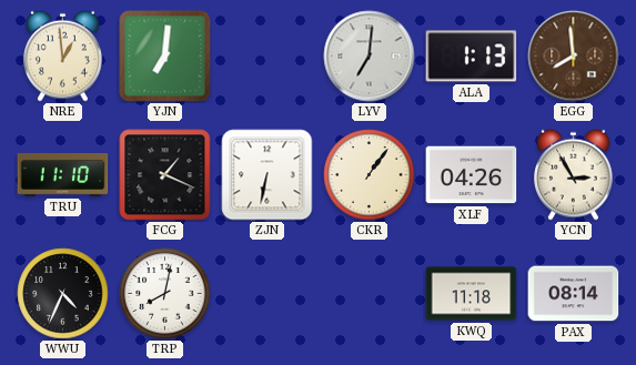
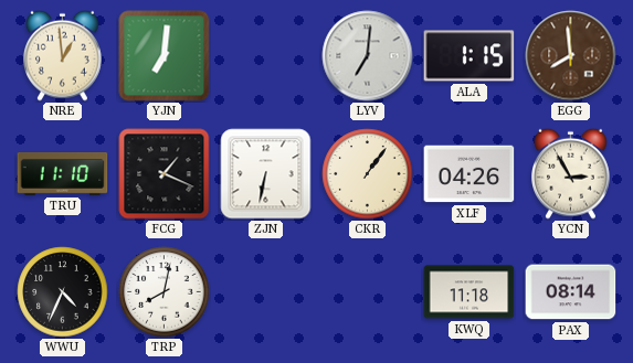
ALA: 1:13 -> 1:15 (470, 56)
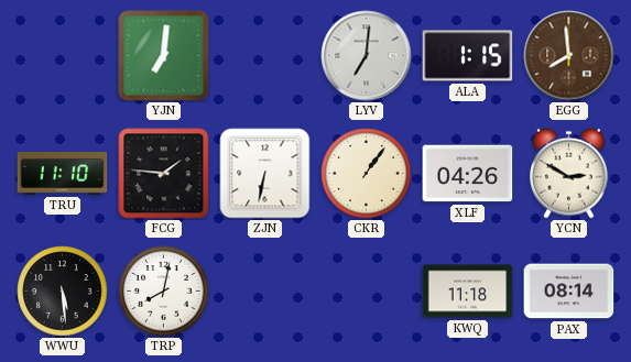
NRE: 12:59 -> none (63, 55)
FCG: 1:19 -> 1:46 (164, 174)
YCN: 2:55 -> 2:50 (569, 173)
WWU: 4:34 -> 5:29 (63, 292)
